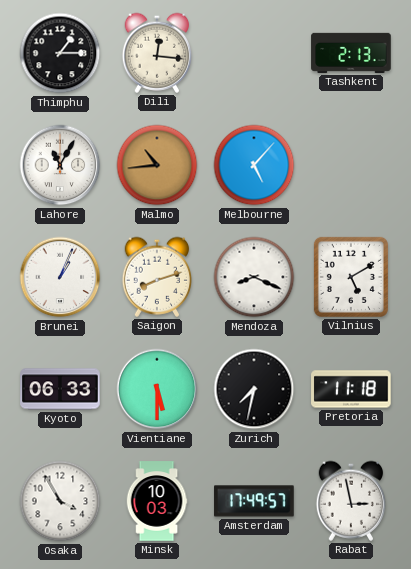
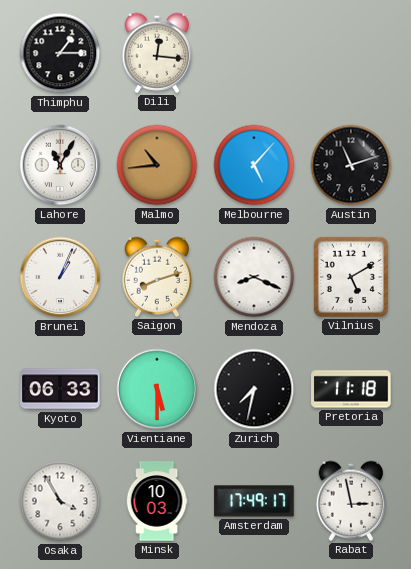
Tashkent: 2:13 -> none (351, 53)
Austin: none -> 11:12 (351, 165)
Amsterdam: 17:49:57 -> 17:49:17 (254, 501)
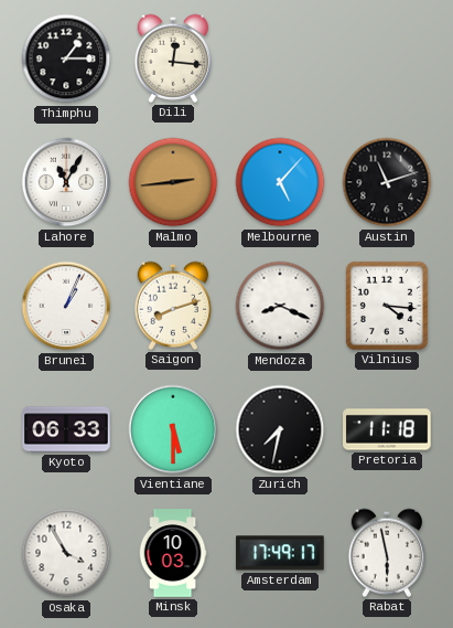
Malmo: 10:44 -> 2:44 (173, 182)
Vilnius: 5:10 -> 4:16 (387, 306)
Rabat: 2:58 -> 5:58 (387, 553)
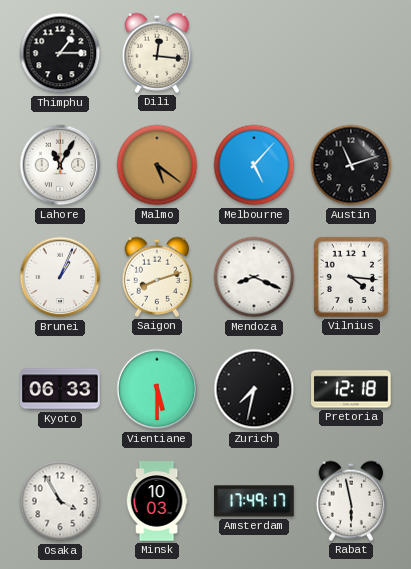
Malmo: 2:44 -> 5:21 (157, 165)
Pretoria: 11:18 -> 12:18 (351, 389)
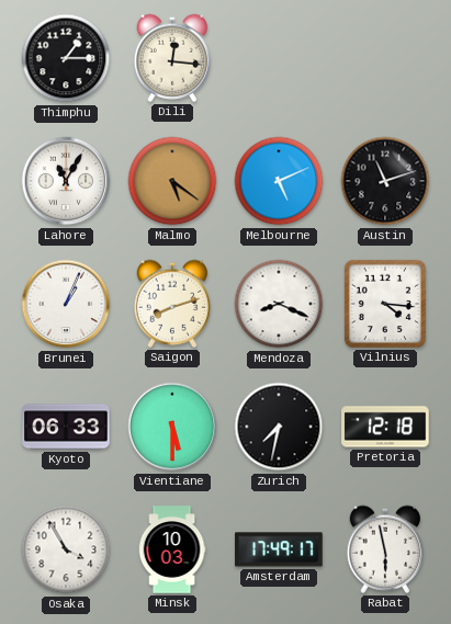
Melbourne: 5:07 -> 5:11 (279, 181)
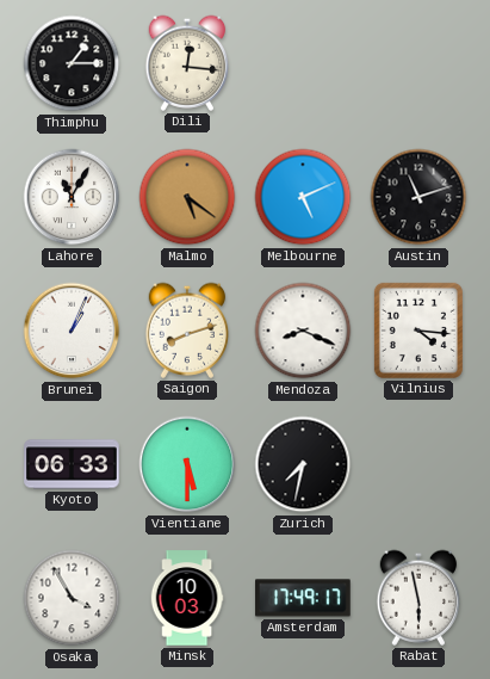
Pretoria: 12:18 -> none (385, 427)
